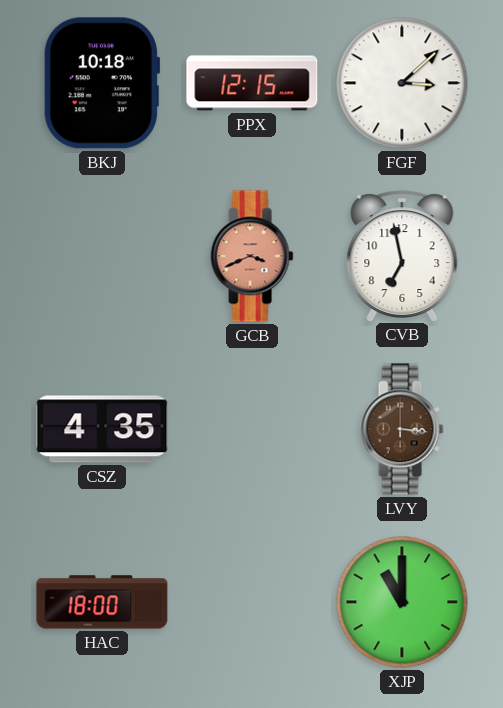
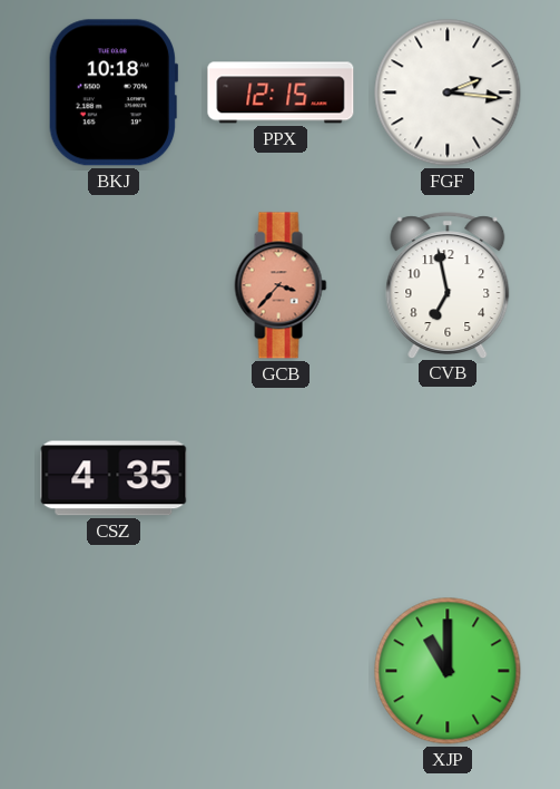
FGF: 3:08 -> 2:16 (448, 92)
GCB: 3:41 -> 3:37 (281, 285)
LVY: 3:16 -> none (402, 429)
HAC: 18:00 -> none (102, 602)
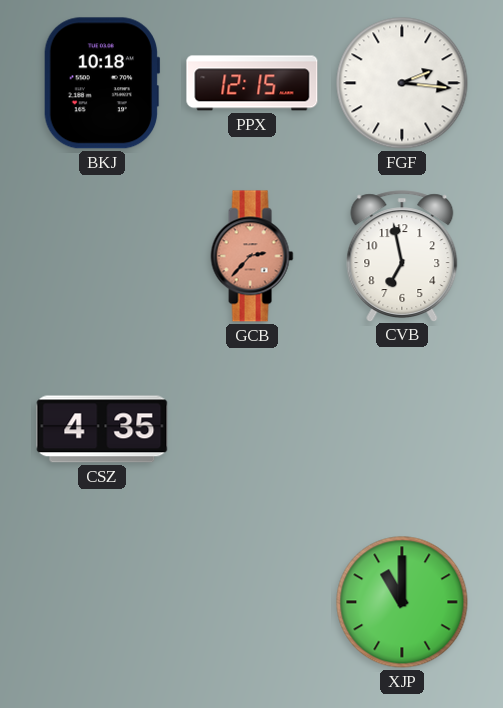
GCB: 3:37 -> 2:37 (252, 256)
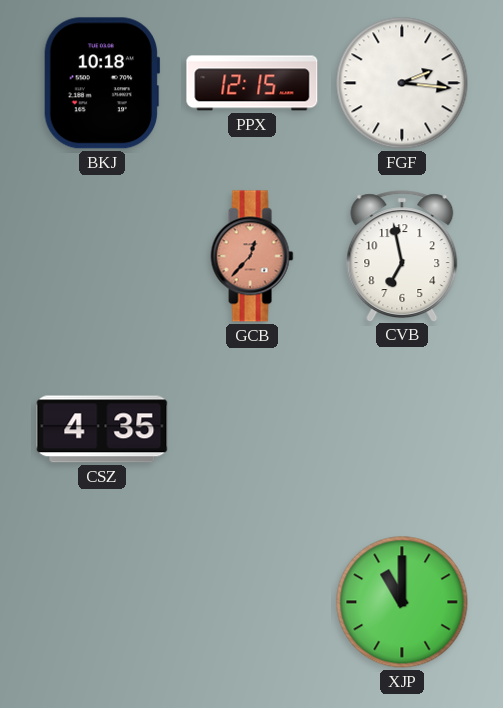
GCB: 2:37 -> 12:37 (252, 256)
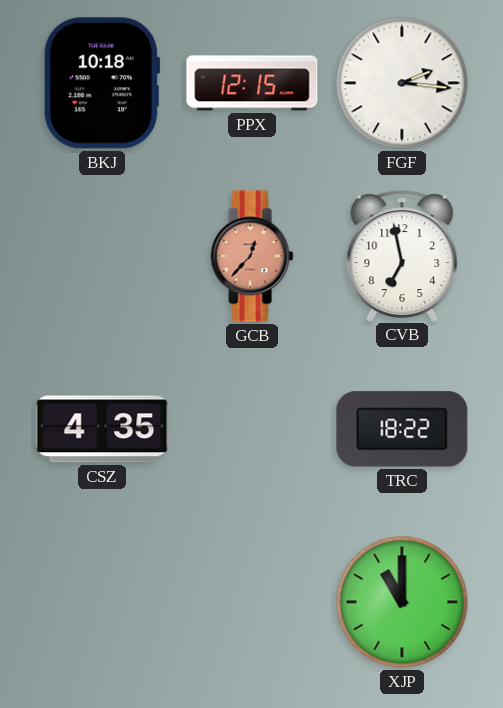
TRC: none -> 18:22 (402, 429)
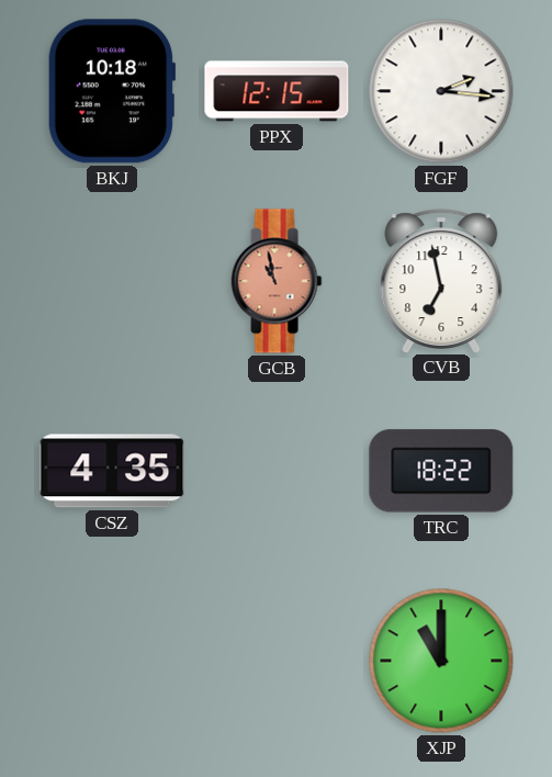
GCB: 12:37 -> 10:58 (277, 281)
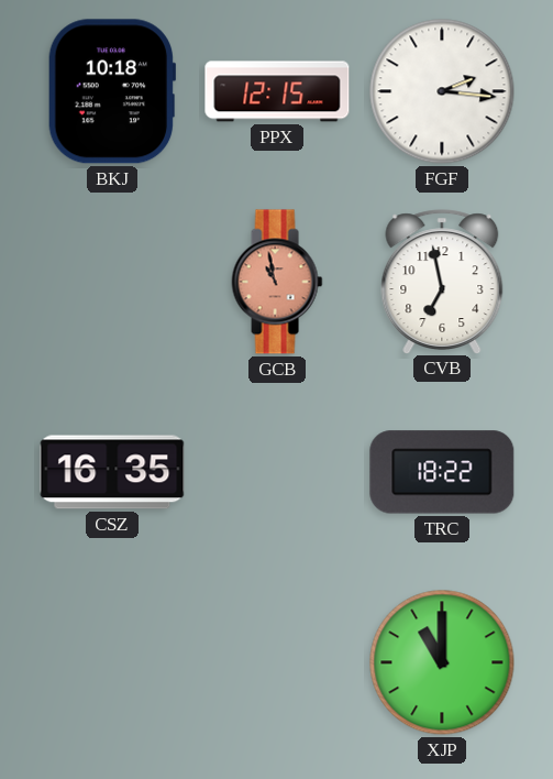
CSZ: 4:35 -> 16:35 (112, 472)
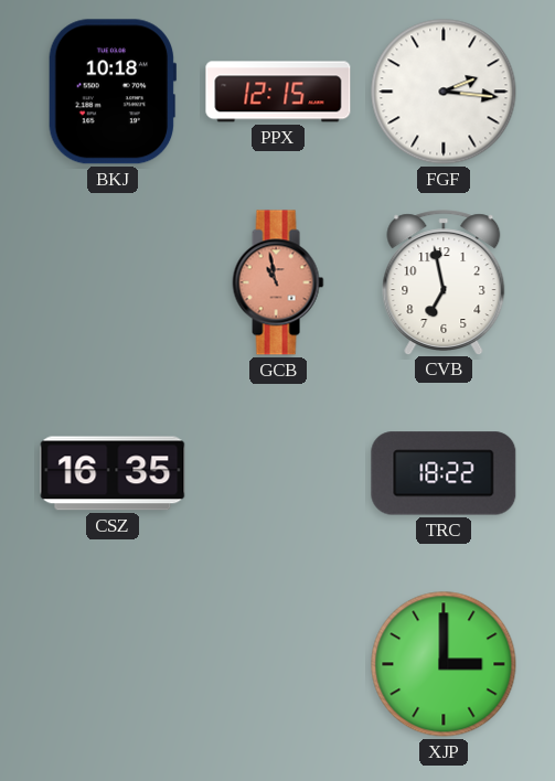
XJP: 11:00 -> 3:00 (444, 664)
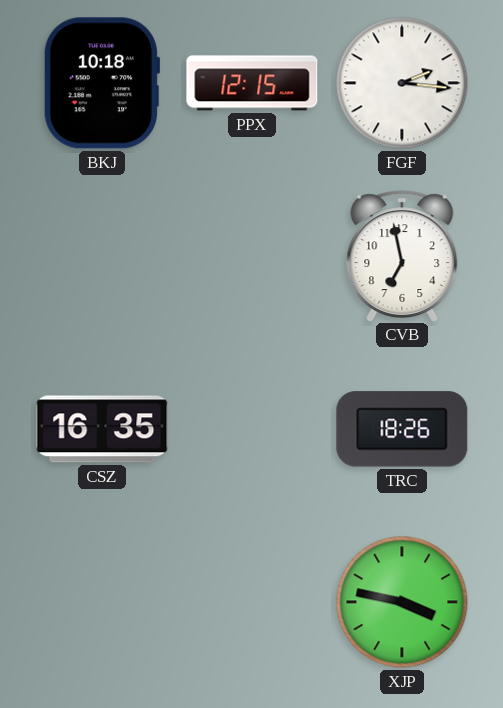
GCB: 10:58 -> none (278, 282)
TRC: 18:22 -> 18:26 (402, 429)
XJP: 3:00 -> 3:47 (402, 602)
